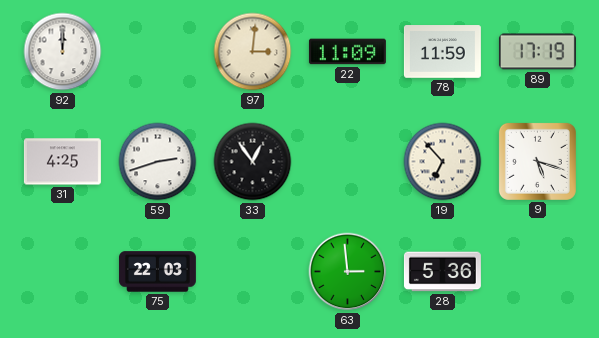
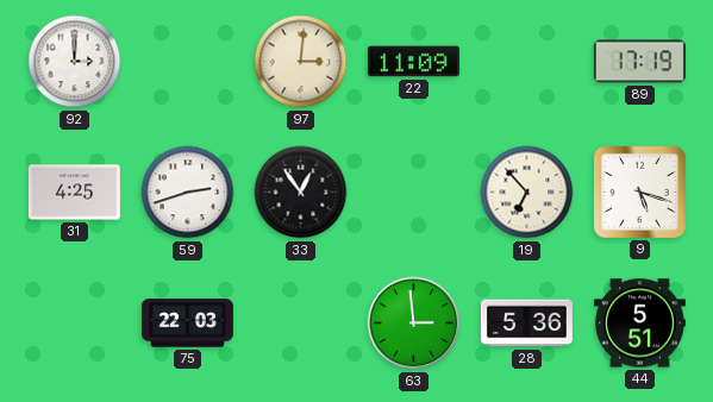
92: 12:00 -> 3:00 (75, 62)
78: 11:59 -> none (442, 52)
44: none -> 5:51 (639, 324)
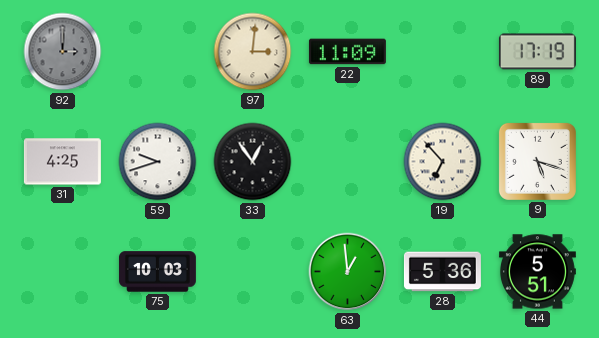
92 dial: white -> grey (63, 52)
59: 2:42 -> 9:42 (158, 162)
75: 22:03 -> 10:03 (157, 272)
63: 2:59 -> 12:59 (348, 272)
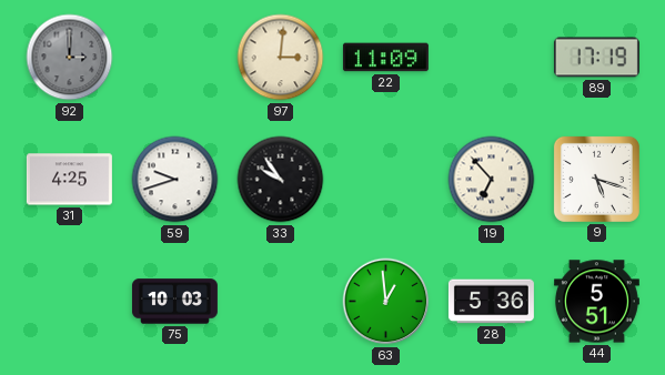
33: 12:54 -> 9:54 (281, 180)
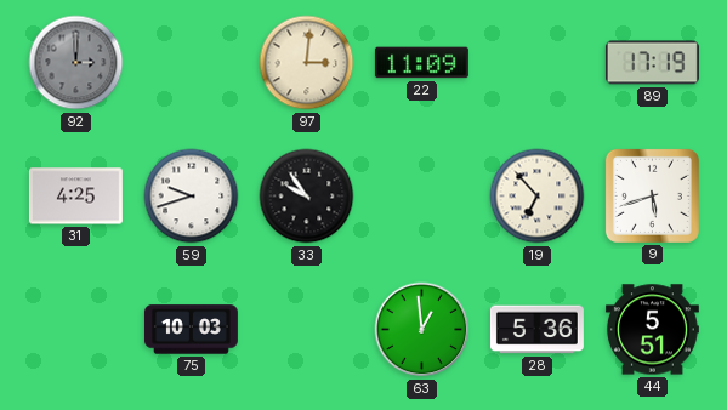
9: 5:18 -> 5:42 (652, 195)
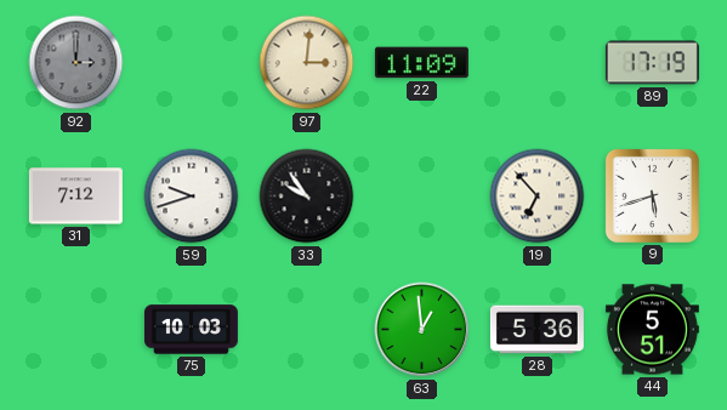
31: 4:25 -> 7:12 (75, 197)
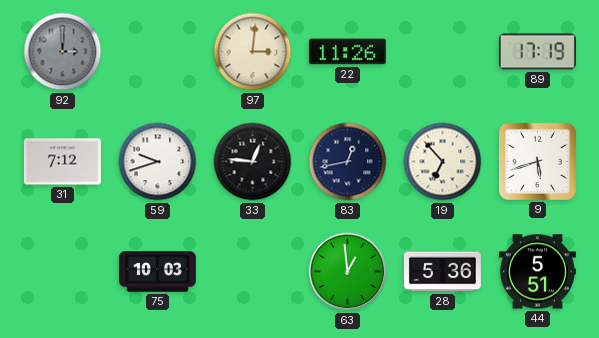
22: 11:09 -> 11:26 (347, 52)
33: 9:54 -> 12:46 (253, 162)
83: none -> 12:43 (348, 162)
